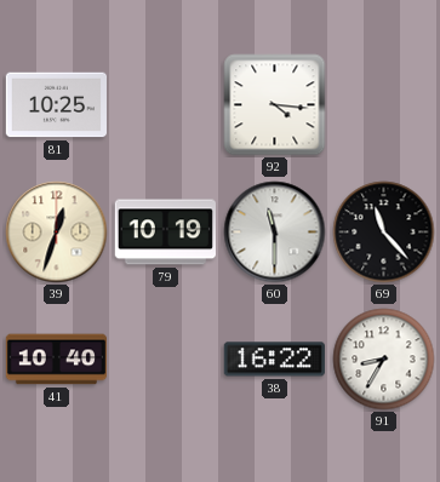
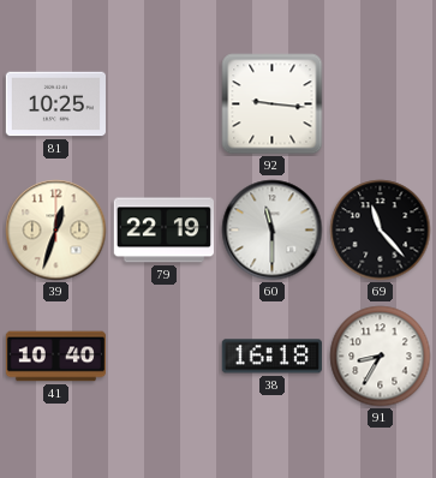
92: 4:16 -> 9:16 (273, 104)
79: 10:19 -> 22:19 (163, 231)
38: 16:22 -> 16:18 (271, 357)
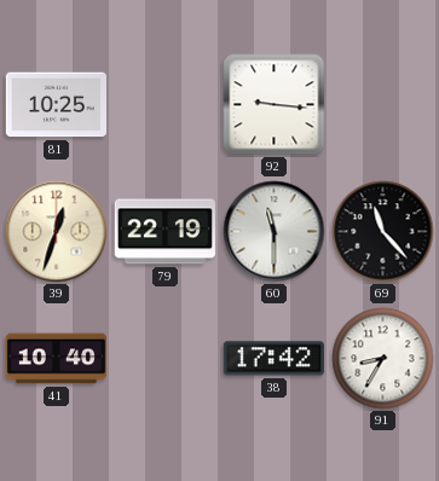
38: 16:18 -> 17:42 (273, 359)
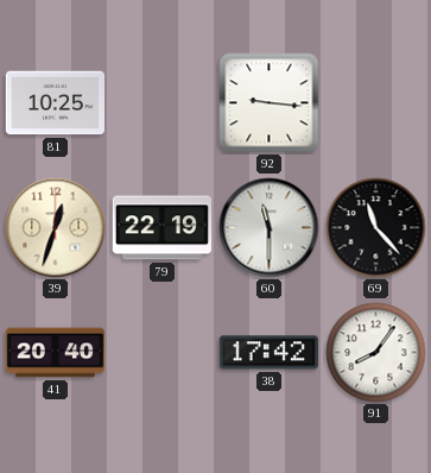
41: 10:40 -> 20:40 (56, 353)
91: 8:35 -> 8:06 (376, 353)
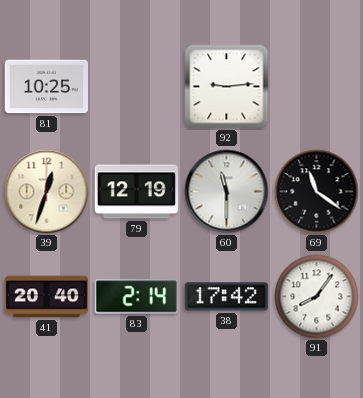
92: 9:16 -> 9:14 (227, 87)
79: 22:19 -> 12:19 (136, 192)
69: 11:23 -> 11:21 (317, 192)
83: none -> 2:14 (136, 297)
